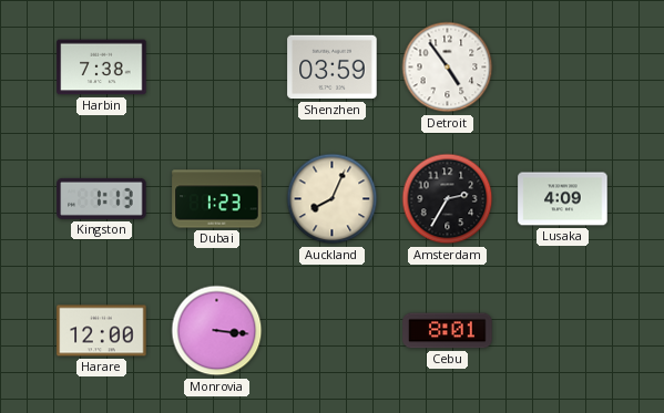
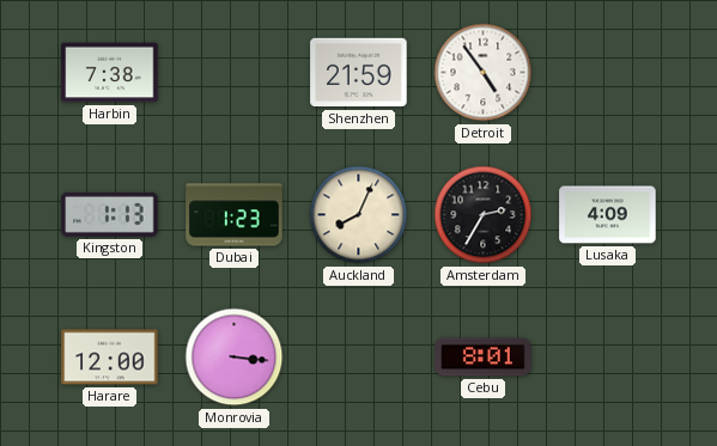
Shenzhen: 03:59 -> 21:59 (359, 73)
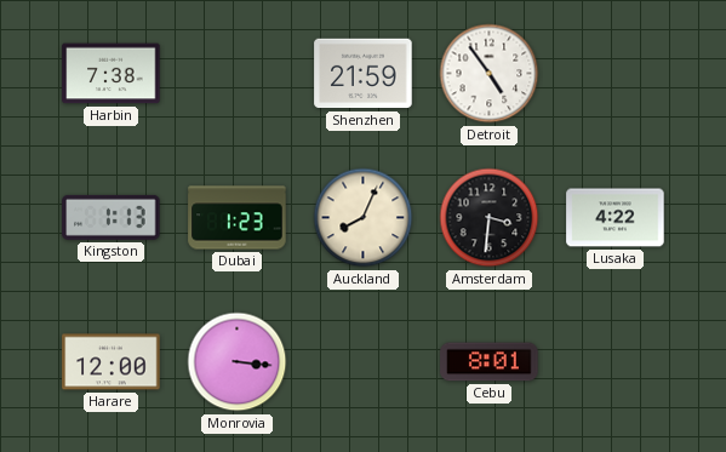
Amsterdam: 2:35 -> 3:31 (490, 218)
Lusaka: 4:09 -> 4:22 (616, 218)
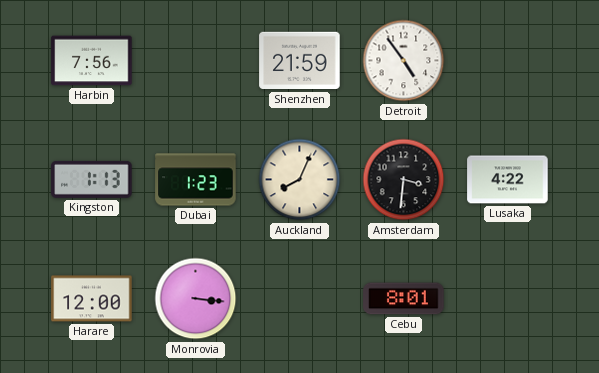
Harbin: 7:38 -> 7:56 (92, 61)
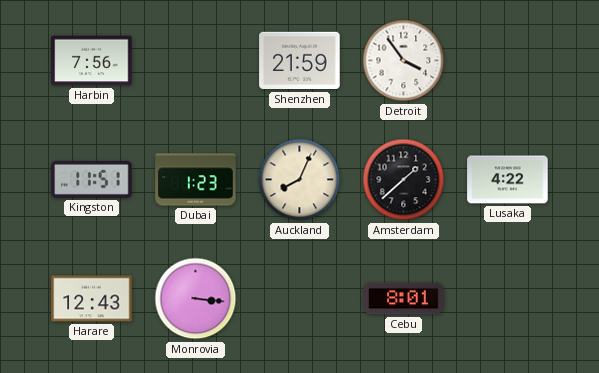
Detroit: 4:54 -> 3:54 (404, 61)
Kingston: 1:13 -> 11:51 (92, 179)
Amsterdam: 3:31 -> 1:38 (404, 180)
Harare: 12:00 -> 12:43 (92, 299)
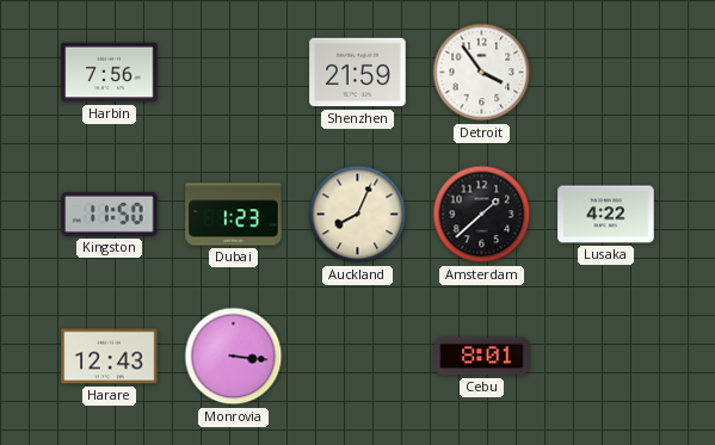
Kingston: 11:51 -> 11:50 (110, 214)
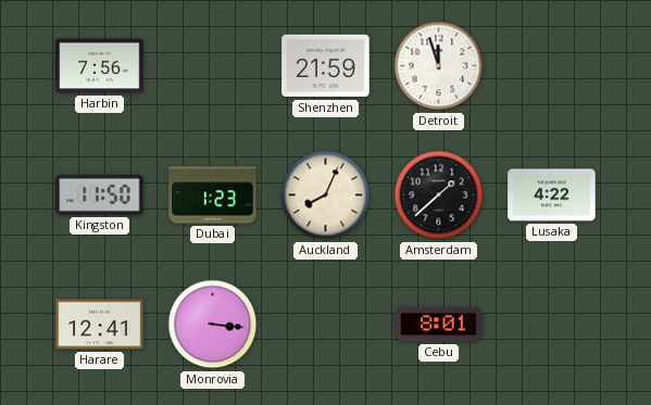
Detroit: 3:54 -> 11:57 (439, 66)
Harare: 12:43 -> 12:41 (100, 325)
